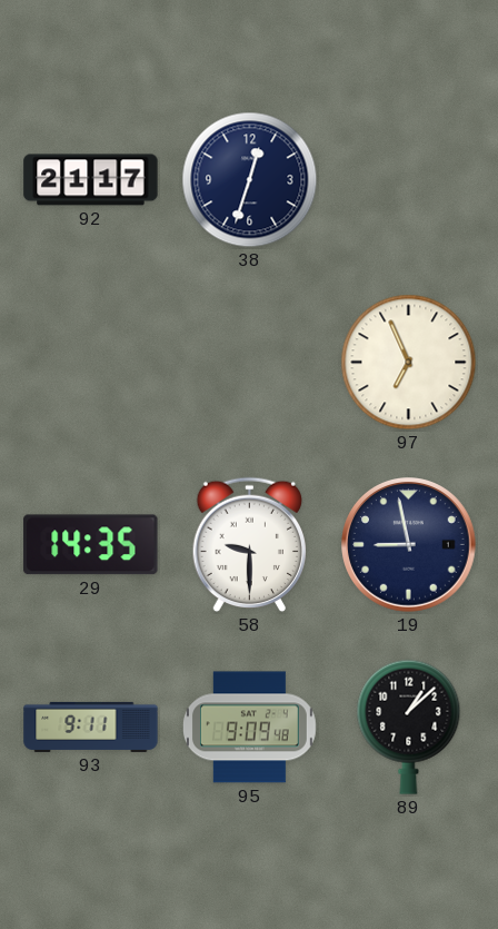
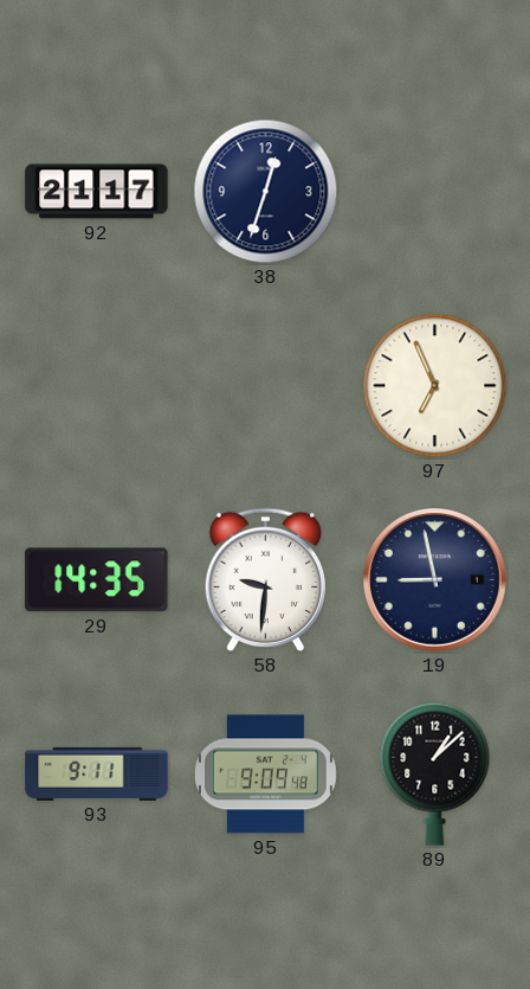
58: 9:30 -> 9:31 (265, 580)
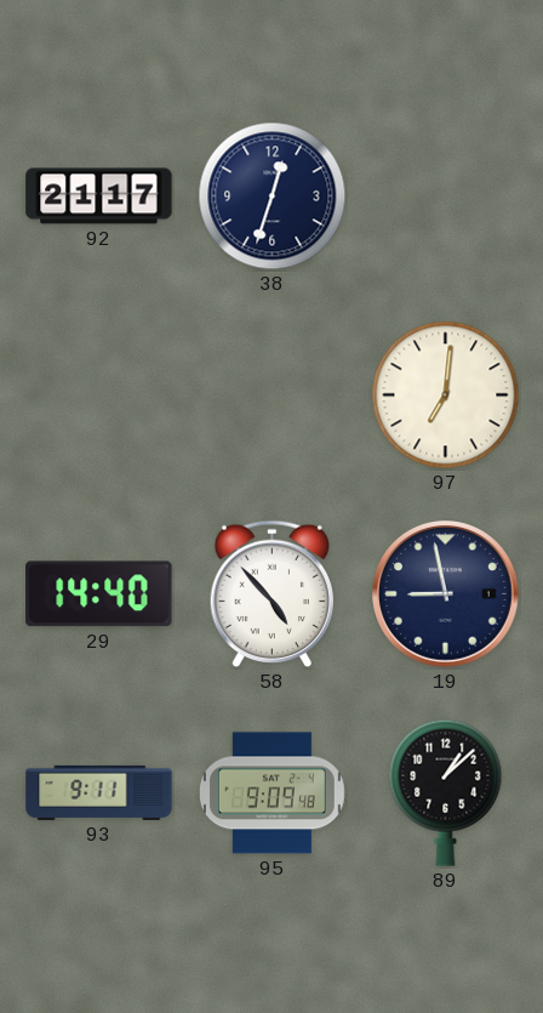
97: 6:56 -> 7:01 (446, 395)
29: 14:35 -> 14:40 (99, 594)
58: 9:31 -> 4:53 (271, 594)
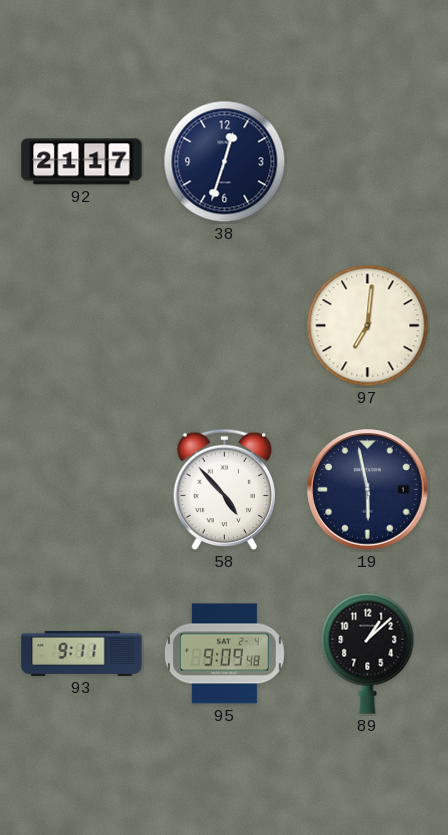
29: 14:40 -> none (99, 594)
19: 8:58 -> 5:58 (368, 490)
